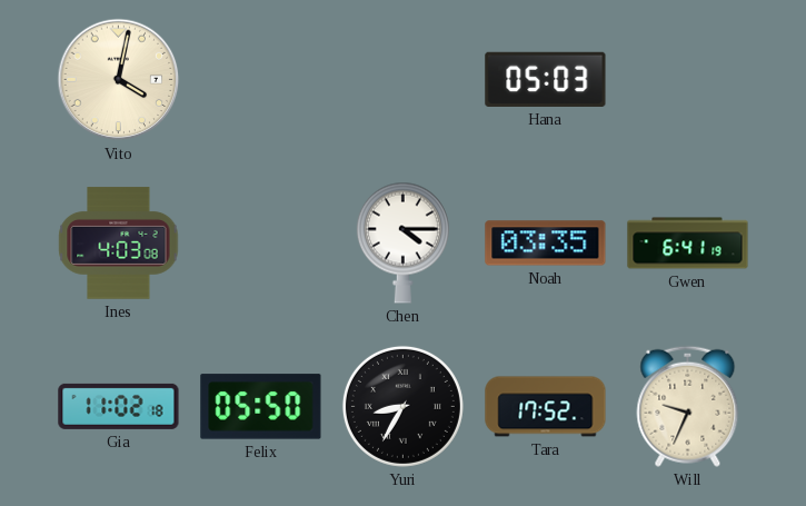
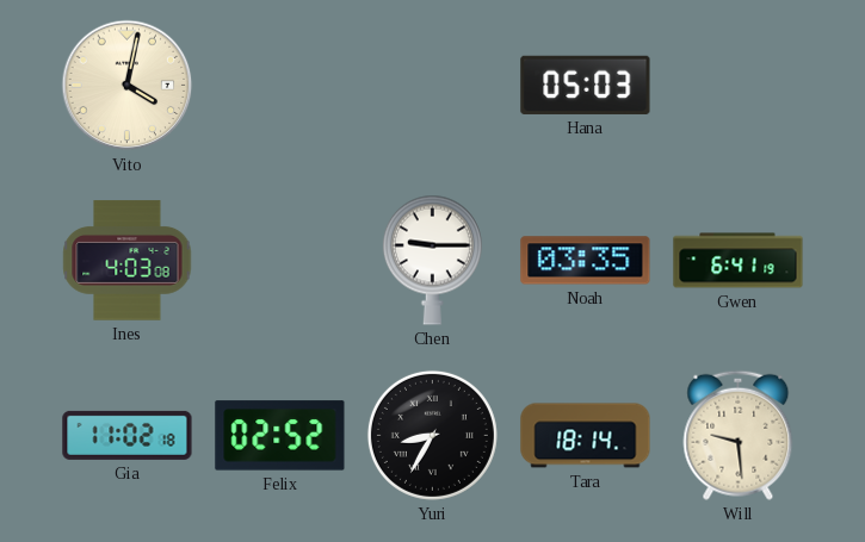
Chen: 4:15 -> 9:15 (432, 260)
Felix: 05:50 -> 02:52 (280, 436)
Tara: 17:52 -> 18:14 (586, 436)
Will: 9:34 -> 9:29 (739, 435)
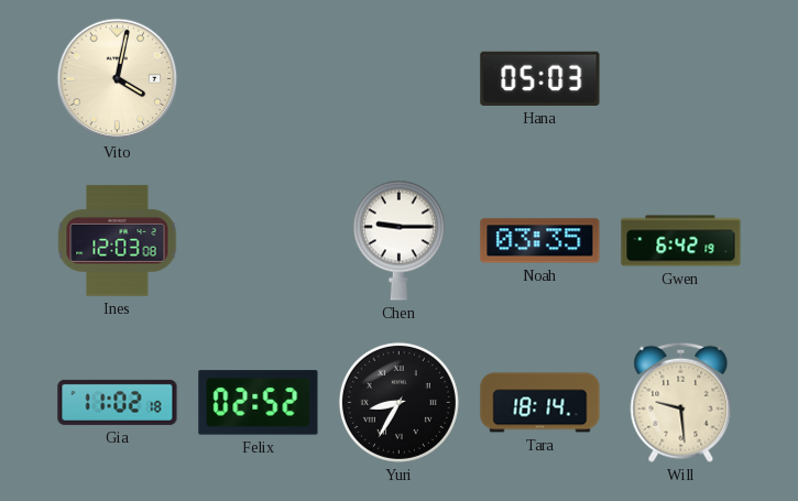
Ines: 4:03 -> 12:03 (118, 241)
Gwen: 6:41 -> 6:42 (681, 241)
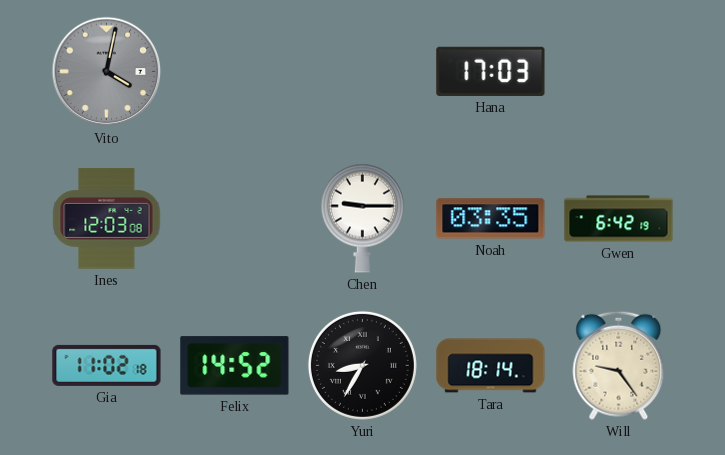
Vito dial: cream -> grey (107, 72)
Hana: 05:03 -> 17:03 (491, 71)
Felix: 02:52 -> 14:52 (235, 366)
Will: 9:29 -> 9:24 (619, 365)
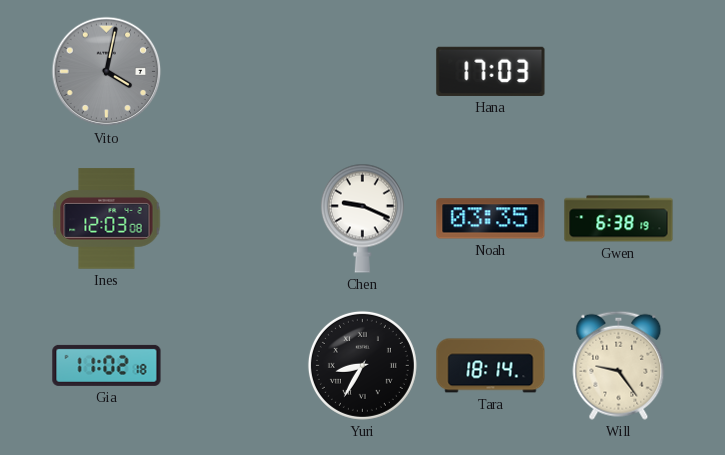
Chen: 9:15 -> 9:19 (362, 218)
Gwen: 6:42 -> 6:38 (619, 219)
Felix: 14:52 -> none (235, 366)
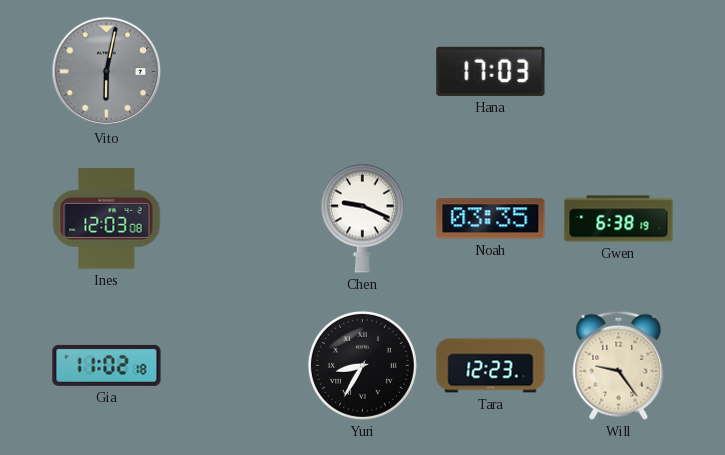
Vito: 4:02 -> 6:02 (107, 72)
Tara: 18:14 -> 12:23 (491, 366)
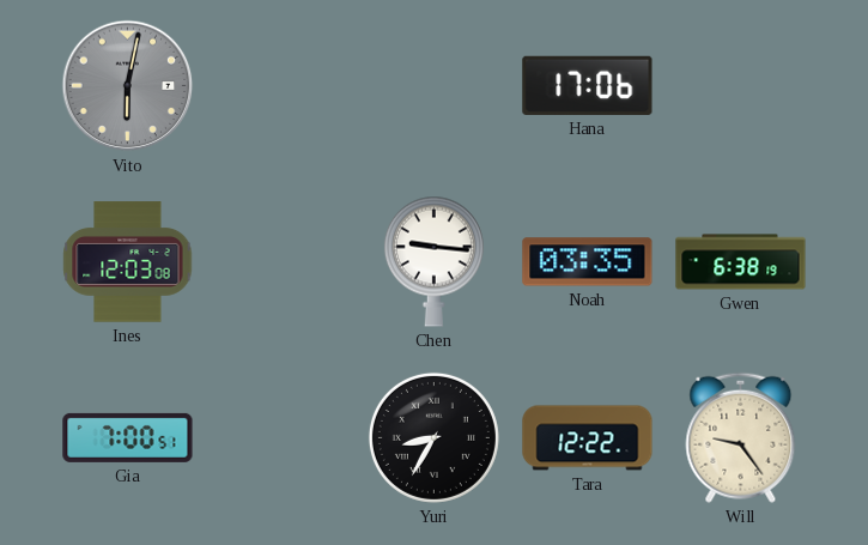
Hana: 17:03 -> 17:06 (588, 85)
Chen: 9:19 -> 9:16 (433, 261)
Gia: 11:02 -> 7:00 (128, 437)
Tara: 12:23 -> 12:22 (588, 438)
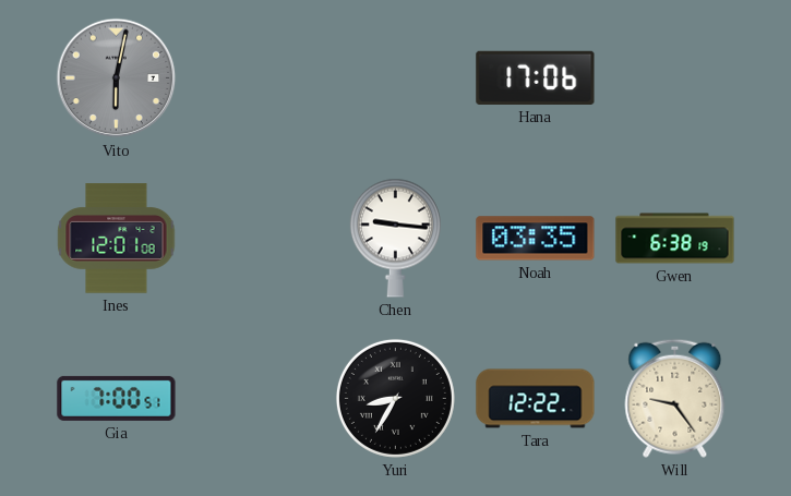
Ines: 12:03 -> 12:01 (117, 239)
